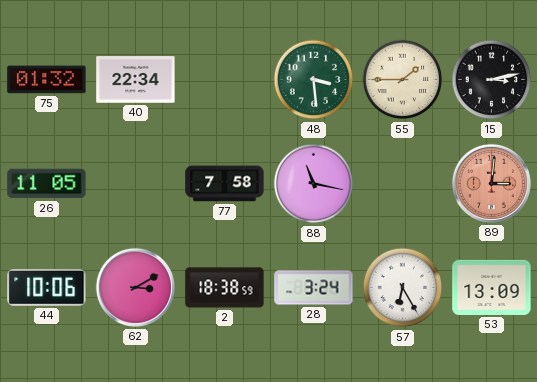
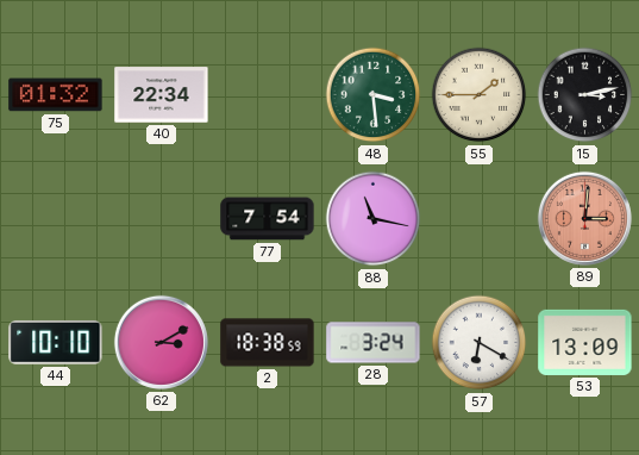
26: 11:05 -> none (47, 184)
77: 7:58 -> 7:54 (268, 219)
44: 10:06 -> 10:10 (56, 342)
57: 6:25 -> 6:20 (480, 343)
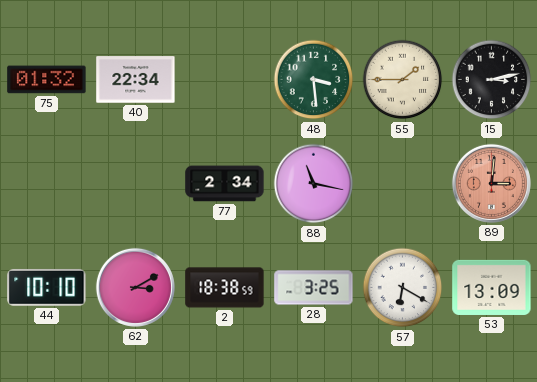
77: 7:54 -> 2:34 (225, 184)
28: 3:24 -> 3:25 (314, 288)
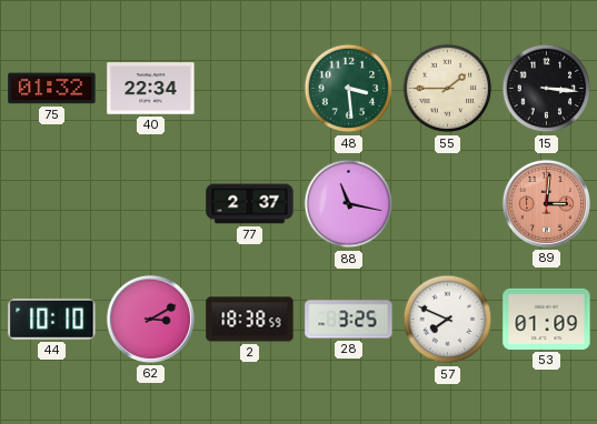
15: 3:13 -> 3:16 (547, 89)
77: 2:34 -> 2:37 (250, 204)
57: 6:20 -> 7:49 (448, 320)
53: 13:09 -> 01:09 (547, 319)
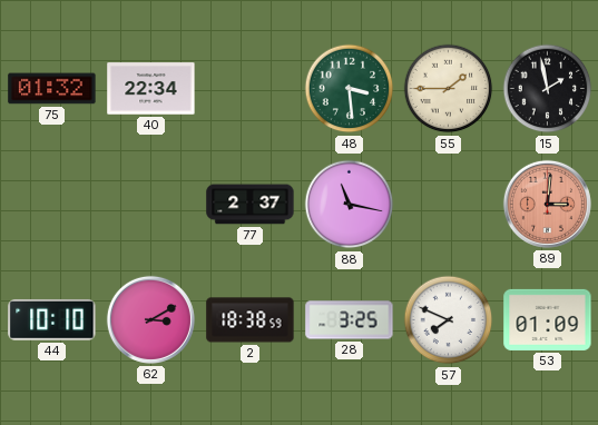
15: 3:16 -> 1:58 (548, 89)
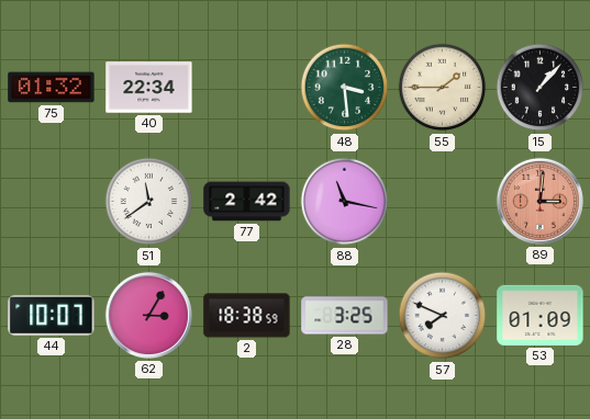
15: 1:58 -> 1:07 (541, 88)
51: none -> 11:39 (149, 202)
77: 2:37 -> 2:42 (247, 202)
44: 10:10 -> 10:07 (52, 315)
62: 3:10 -> 3:05 (148, 315)
